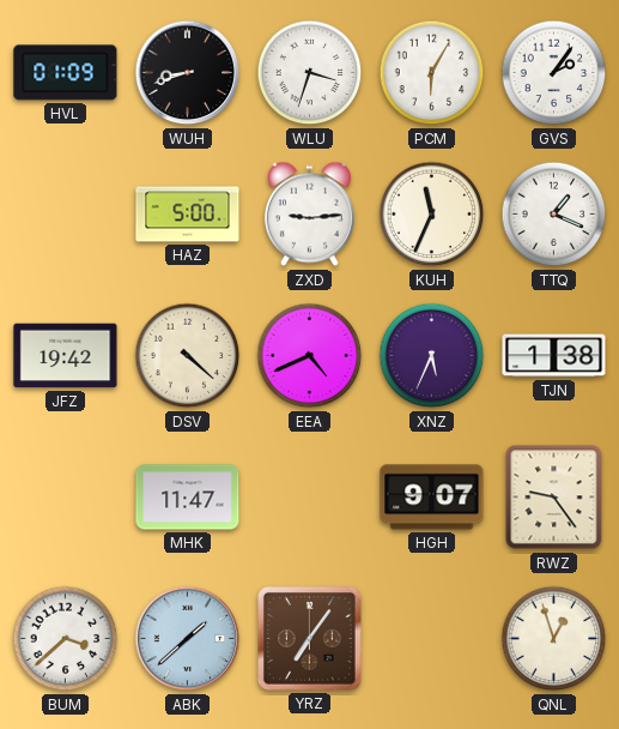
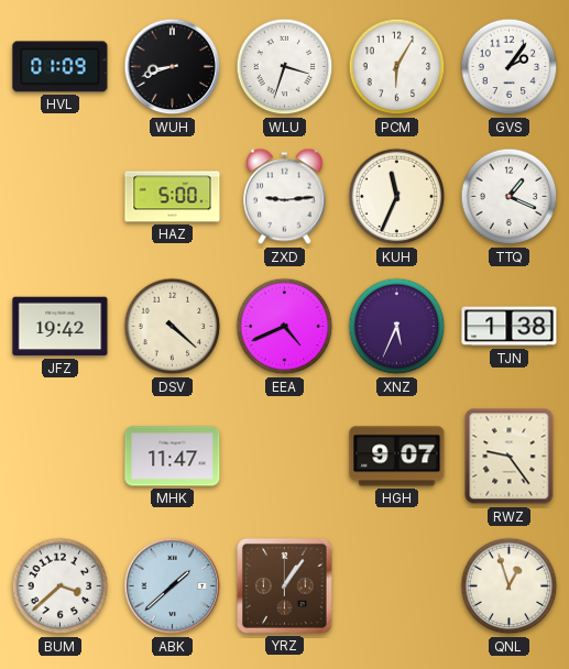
YRZ: 7:06 -> 1:06 (285, 586)
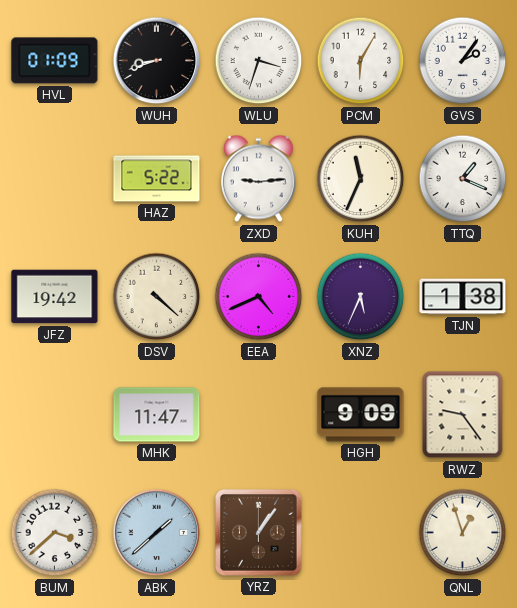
HAZ: 5:00 -> 5:22 (157, 179)
HGH: 9:07 -> 9:09 (361, 415)
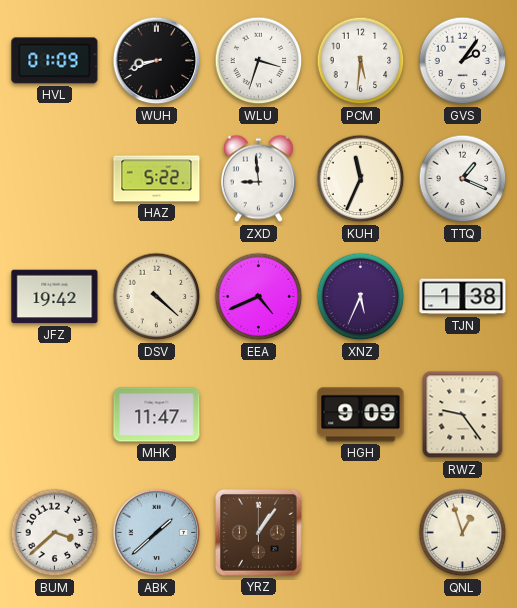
PCM: 6:05 -> 5:31 (361, 61)
ZXD: 9:14 -> 8:59 (258, 179)
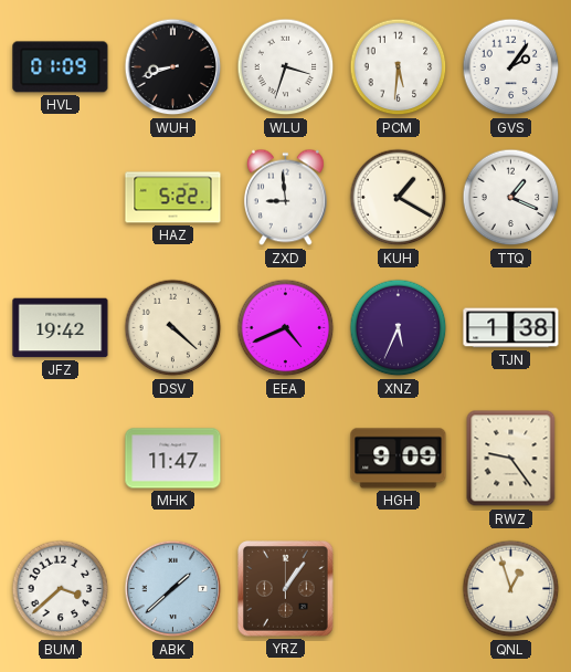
KUH: 11:34 -> 1:20 (399, 198)
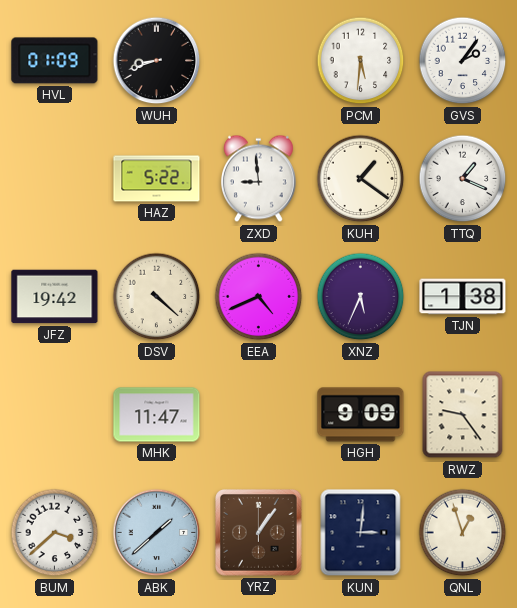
WLU: 3:33 -> none (286, 67)
KUH: 1:20 -> 1:21 (361, 179)
KUN: none -> 3:01 (361, 533)
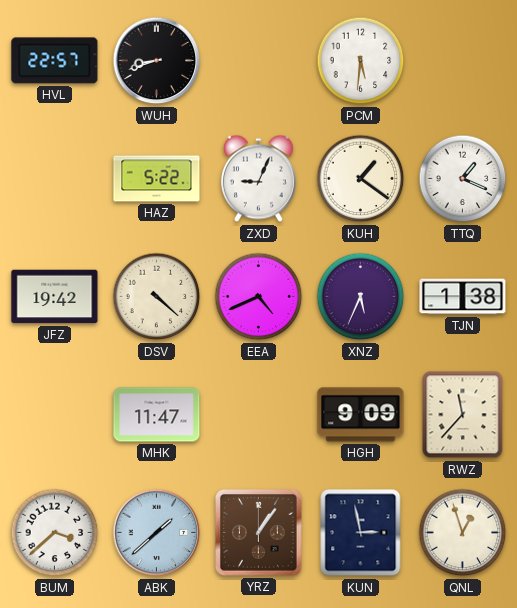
HVL: 01:09 -> 22:57 (55, 61)
GVS: 2:06 -> none (463, 61)
ZXD: 8:59 -> 9:04 (258, 179)
RWZ: 9:24 -> 11:37 (463, 415)
KUN: 3:01 -> 2:58 (361, 533)
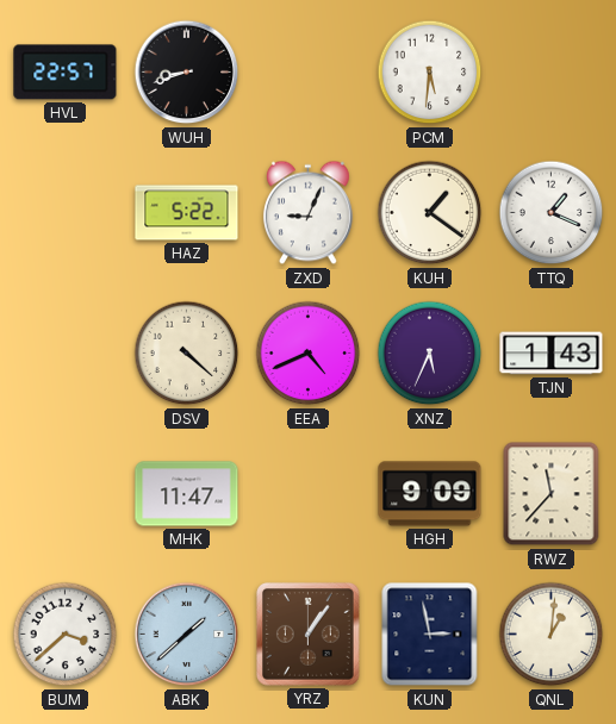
JFZ: 19:42 -> none (55, 297)
TJN: 1:38 -> 1:43 (552, 354)
QNL: 12:57 -> 1:01 (552, 635)
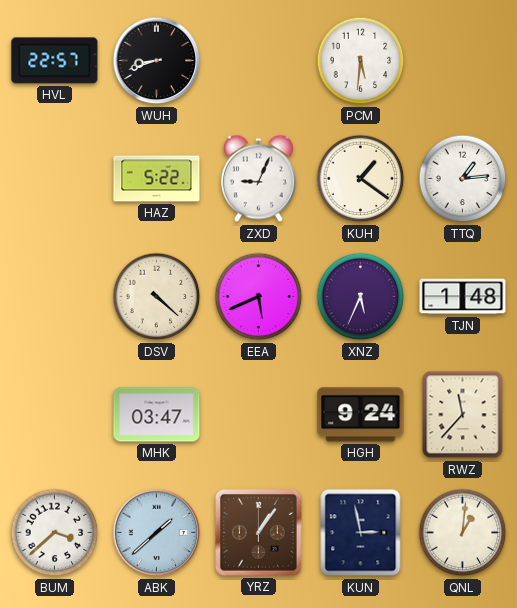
TTQ: 1:19 -> 1:14 (463, 179)
EEA: 4:41 -> 5:41 (259, 297)
TJN: 1:43 -> 1:48 (463, 297)
MHK: 11:47 -> 03:47 (157, 415)
HGH: 9:09 -> 9:24 (361, 415)
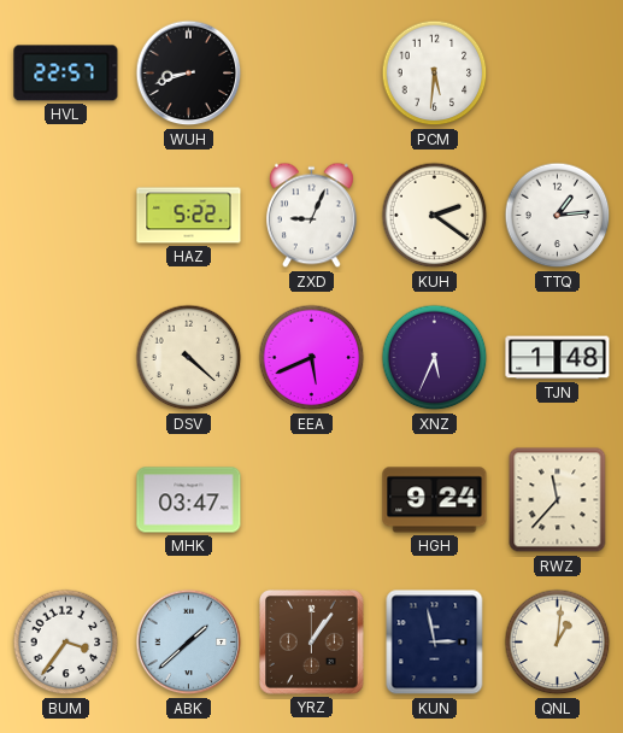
KUH: 1:21 -> 2:21 (435, 216)
BUM: 3:38 -> 3:36 (66, 643)
